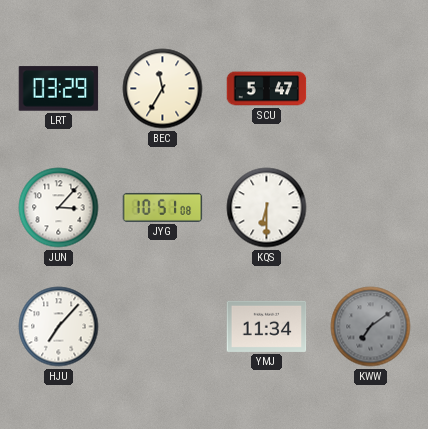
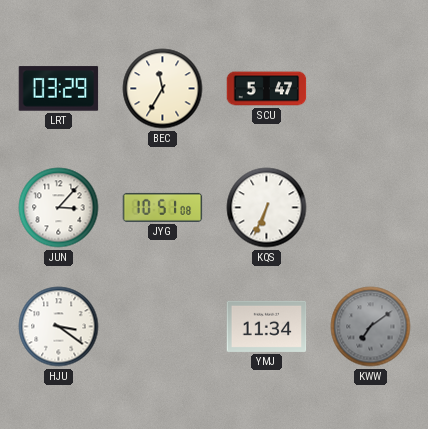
KQS: 6:30 -> 6:34 (267, 208)
HJU: 7:07 -> 3:21 (59, 327)
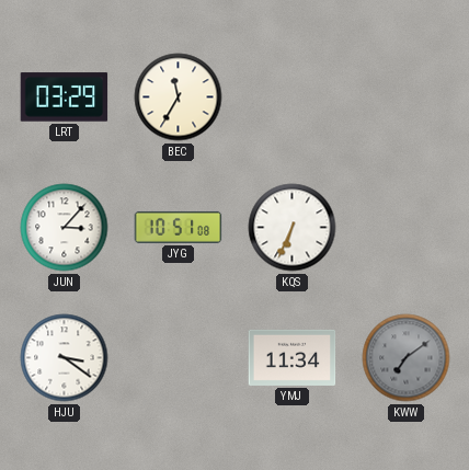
SCU: 5:47 -> none (267, 89)
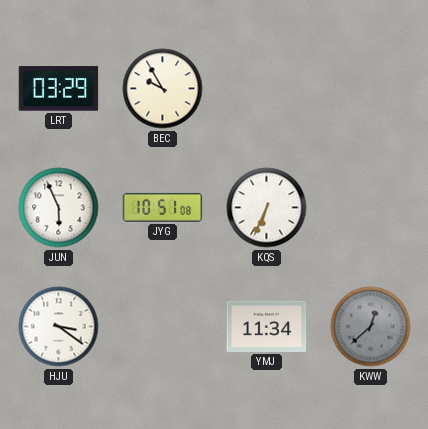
BEC: 11:35 -> 9:55 (163, 89)
JUN: 3:07 -> 5:56 (59, 208)
KWW: 7:09 -> 12:38 (371, 327)
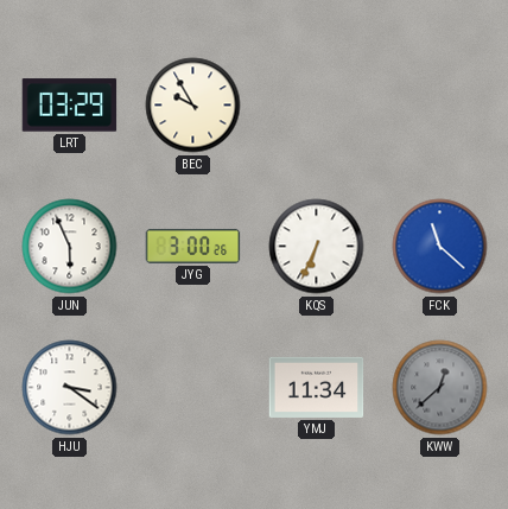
JYG: 10:51 -> 3:00 (193, 246)
FCK: none -> 11:22 (440, 247)
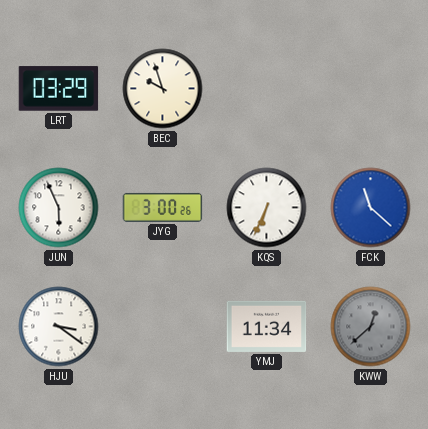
BEC: 9:55 -> 9:57 (163, 89)
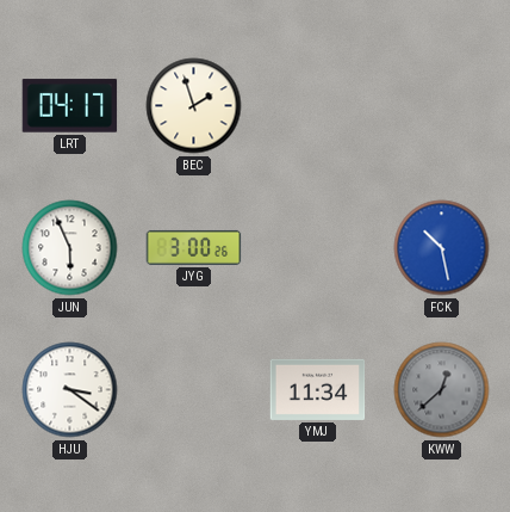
LRT: 03:29 -> 04:17 (70, 106)
BEC: 9:57 -> 1:57 (194, 106)
KQS: 6:34 -> none (267, 208)
FCK: 11:22 -> 10:28 (442, 248)
